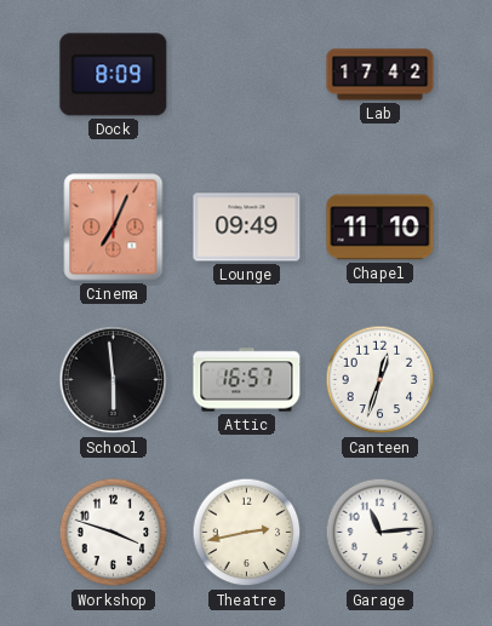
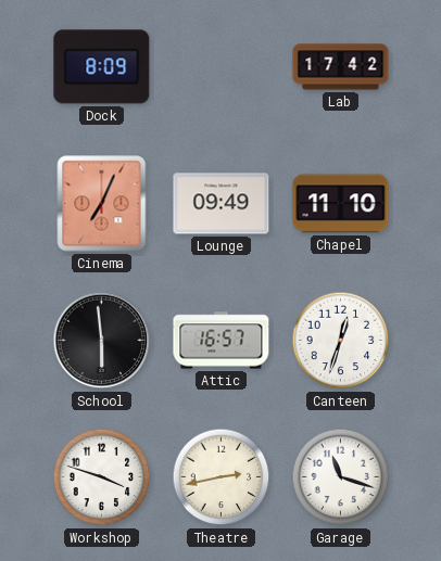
Garage: 11:14 -> 11:18 (341, 477)
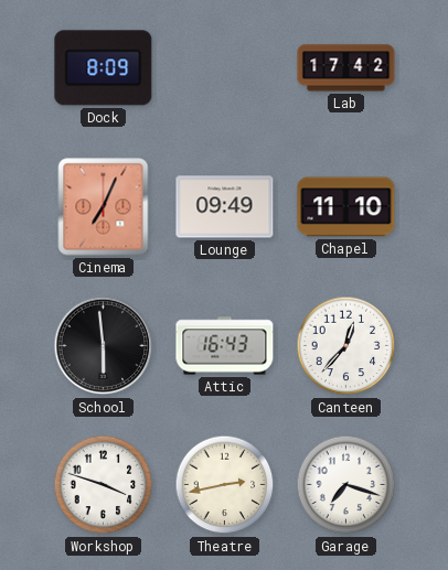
Attic: 16:57 -> 16:43 (225, 346)
Canteen: 12:33 -> 12:37 (346, 346)
Garage: 11:18 -> 7:18 (346, 485)
